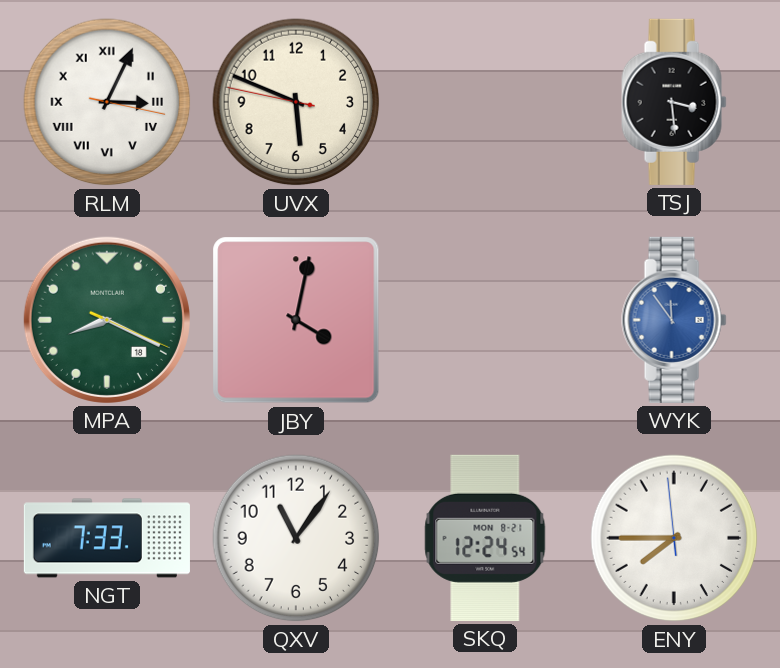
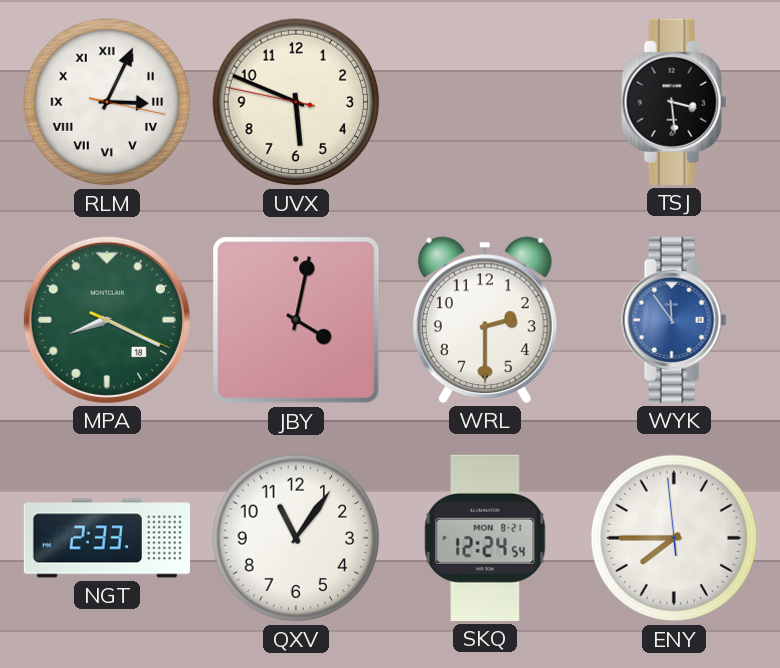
WRL: none -> 2:30 (485, 320)
NGT: 7:33 -> 2:33 (107, 538)
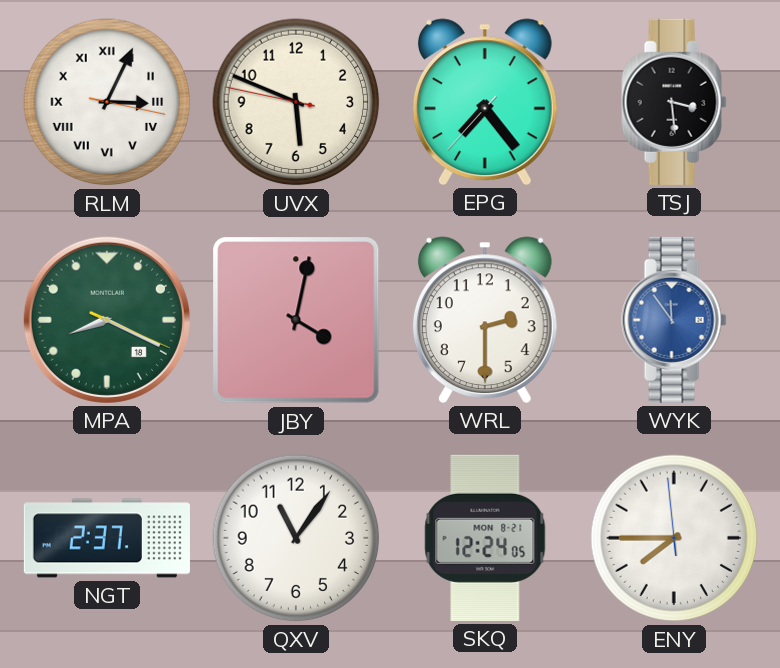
EPG: none -> 7:23 (485, 102)
NGT: 2:33 -> 2:37 (107, 538)
SKQ: 12:24:54 -> 12:24:05 (485, 538)
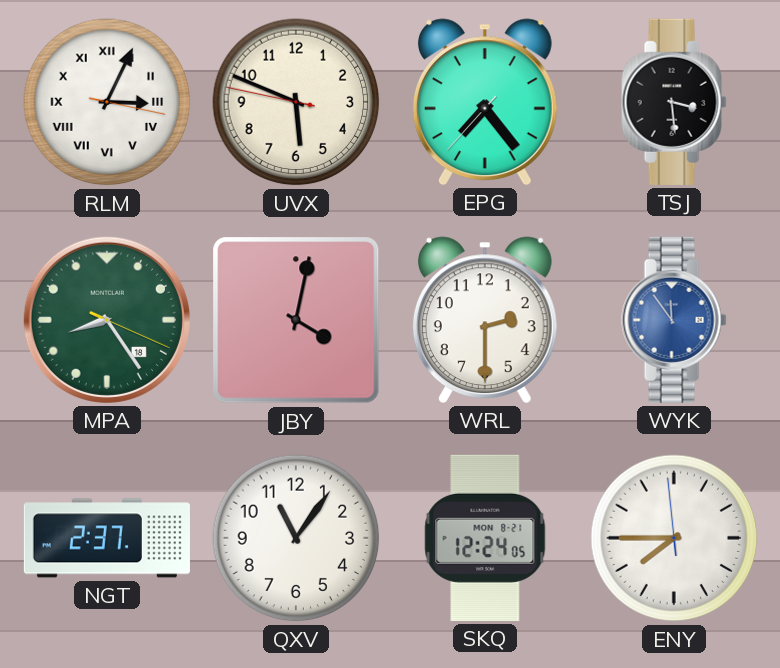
MPA: 8:19 -> 8:24 (107, 320)
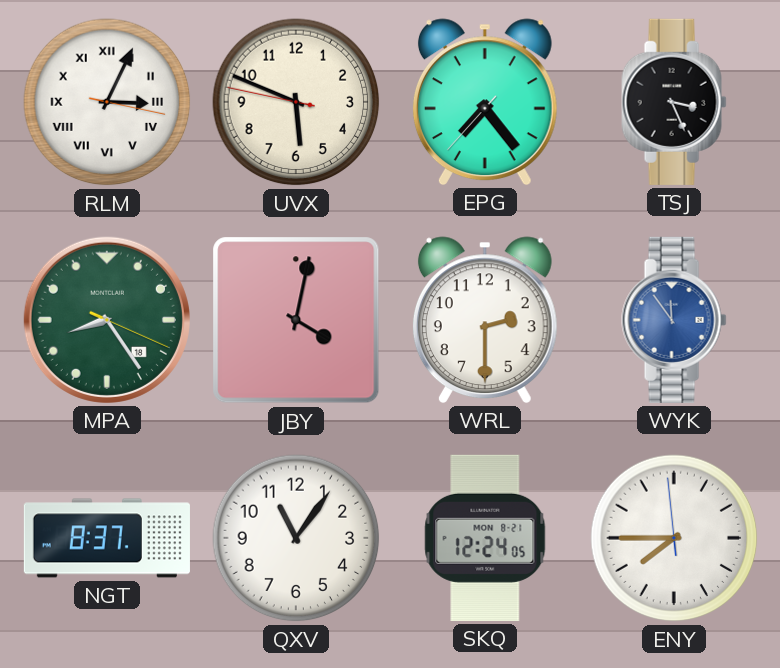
TSJ: 3:29 -> 3:26 (674, 102)
NGT: 2:37 -> 8:37 (107, 538)
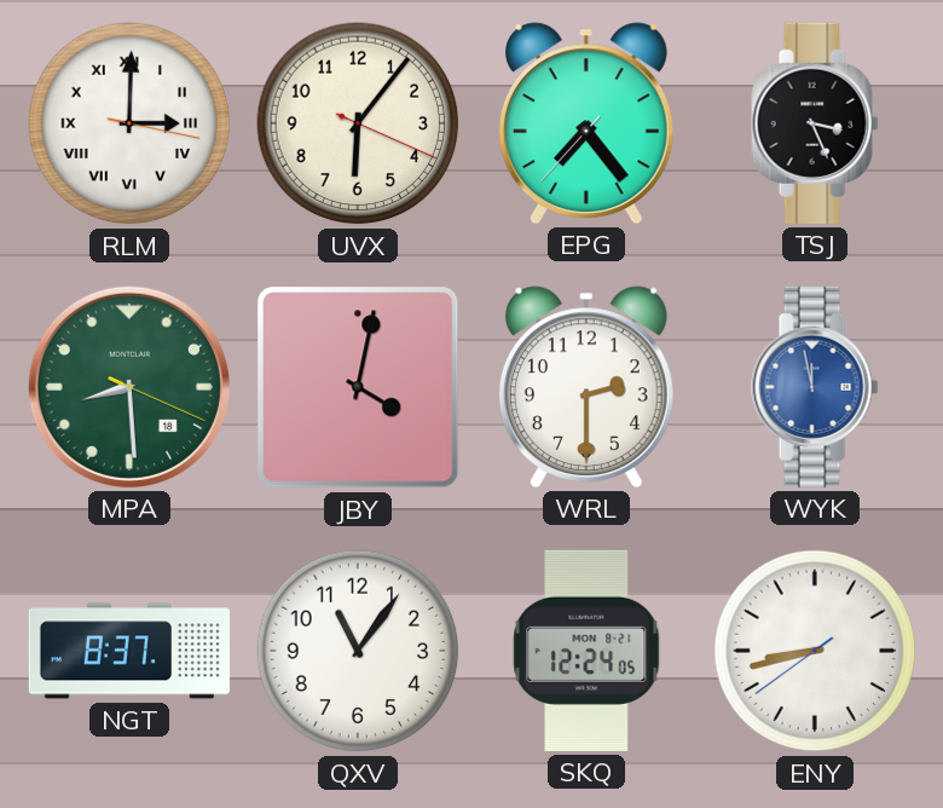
RLM: 3:04 -> 3:00 (129, 123)
UVX: 5:48 -> 6:06 (358, 123)
MPA: 8:24 -> 8:29 (129, 387)
WYK: 11:54 -> 11:58 (815, 387)
ENY: 7:44 -> 8:42 (815, 651)
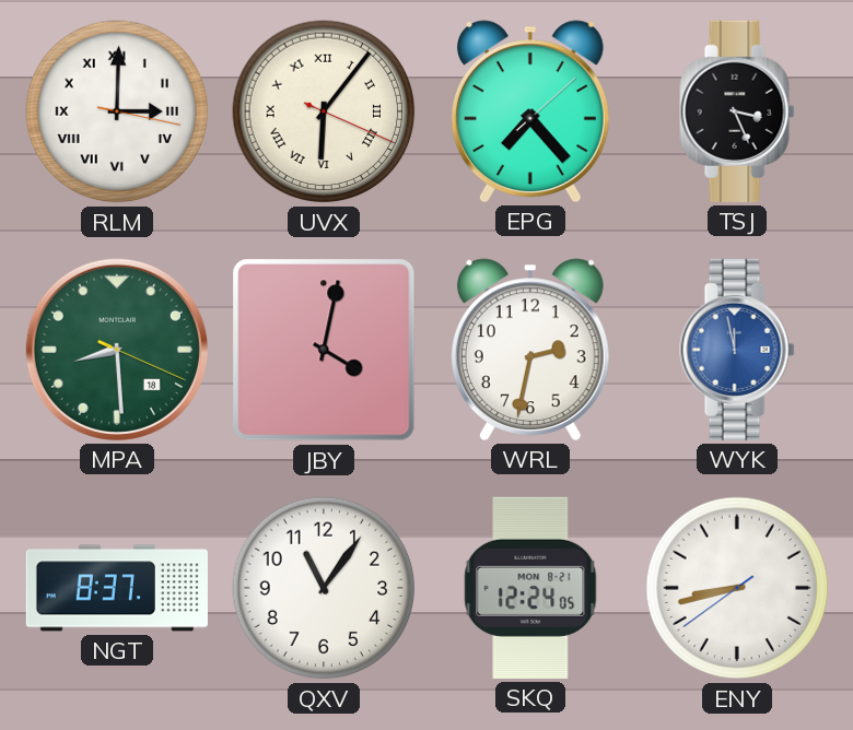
UVX numerals: Arabic -> Roman (324, 111)
EPG: 7:23:37 -> 7:23:08 (530, 111)
WRL: 2:30 -> 2:32 (530, 350)
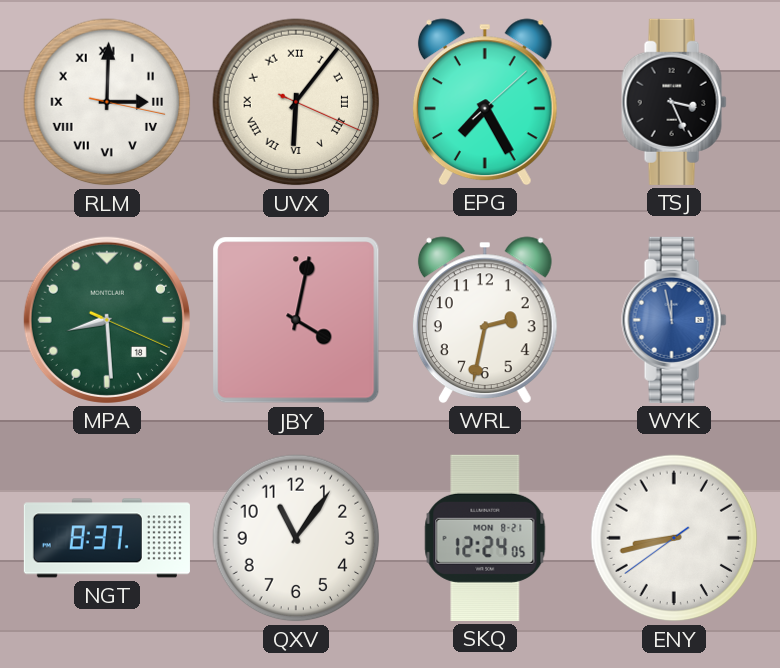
EPG: 7:23 -> 7:25 (485, 102)
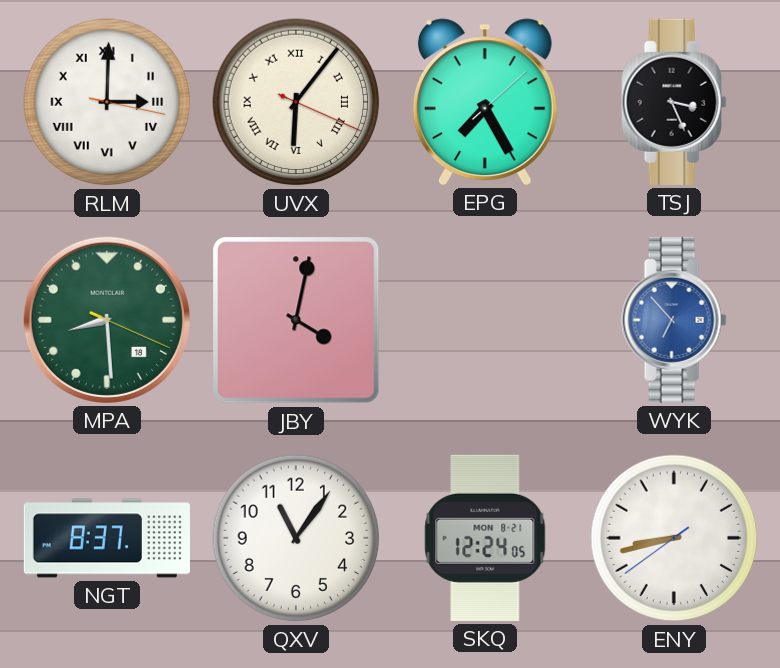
WRL: 2:32 -> none (485, 320)
WYK: 11:58 -> 6:53 (674, 320)
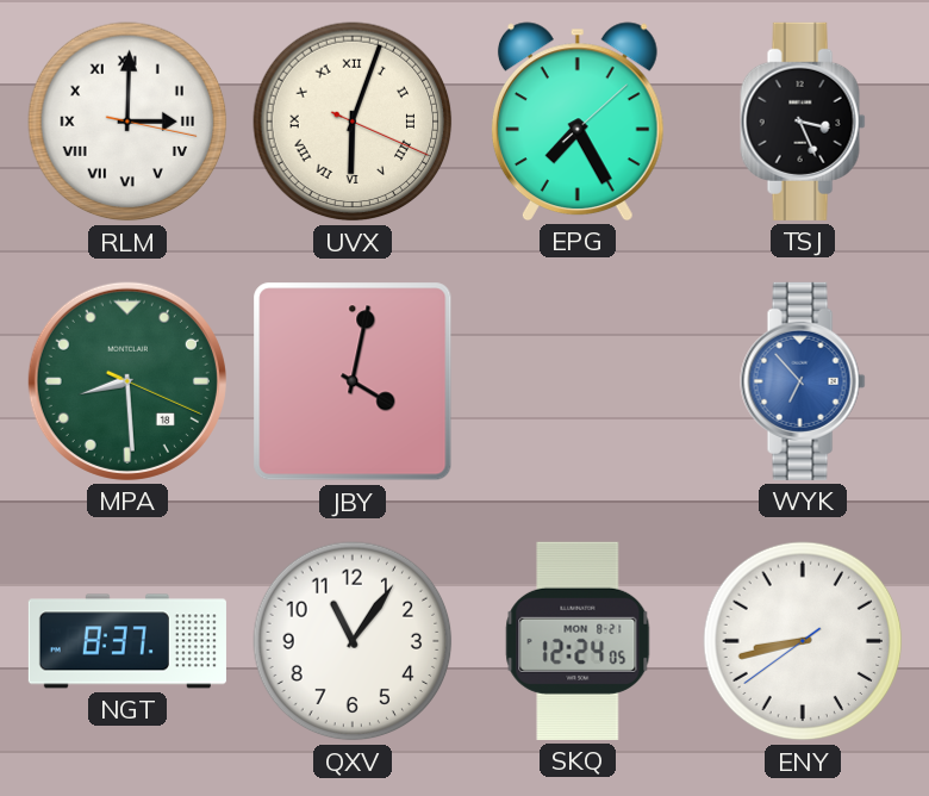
UVX: 6:06 -> 6:03 (353, 122)
